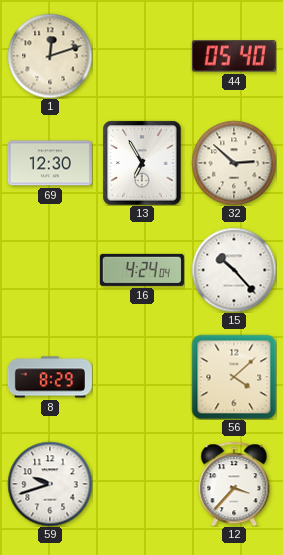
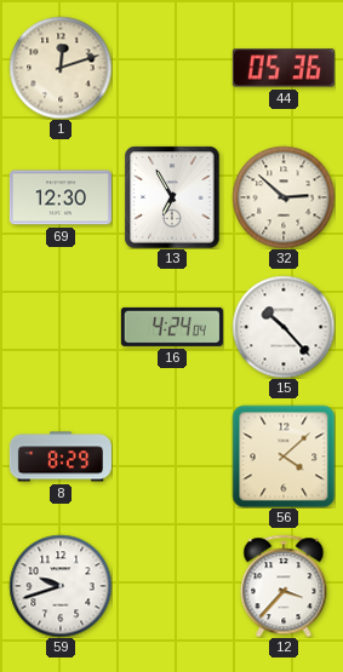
44: 05:40 -> 05:36 (284, 68)
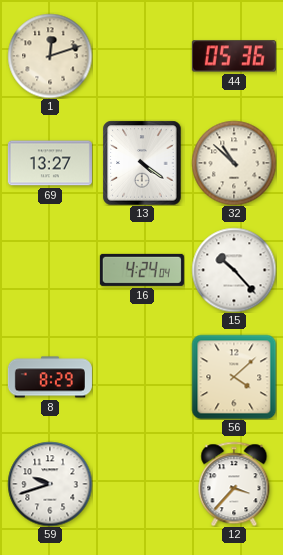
69: 12:30 -> 13:27 (50, 163)
13: 6:55 -> 4:21 (142, 163)
32: 2:52 -> 10:52 (234, 163)
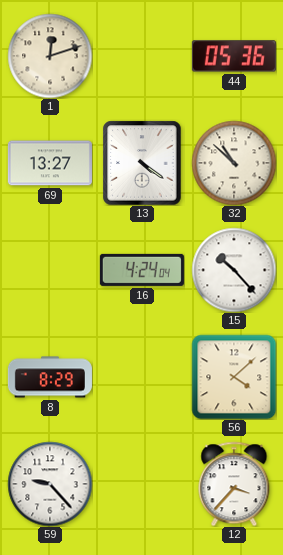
59: 9:42 -> 9:23 (50, 484)
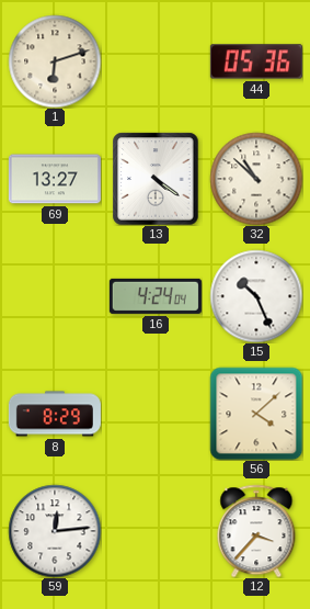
1: 12:12 -> 6:12 (55, 61)
15: 10:23 -> 10:26 (256, 296)
59: 9:23 -> 12:14 (55, 531)
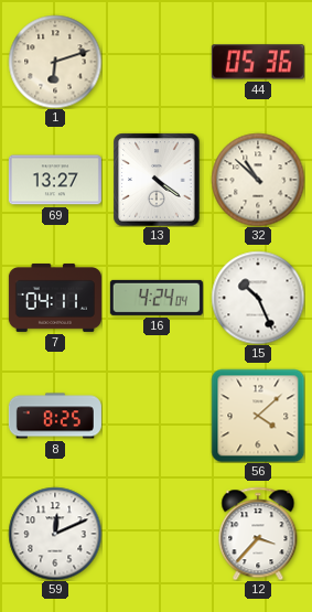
7: none -> 04:11 (55, 298)
8: 8:29 -> 8:25 (55, 416)
59: 12:14 -> 12:11 (55, 534)
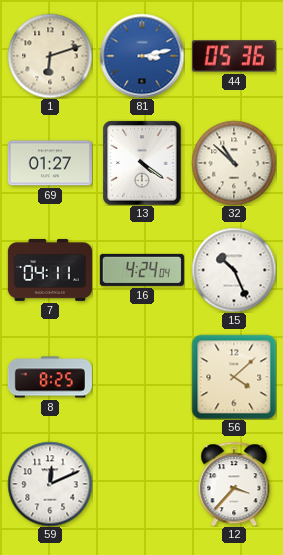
81: none -> 3:13 (142, 56)
69: 13:27 -> 01:27 (50, 163)
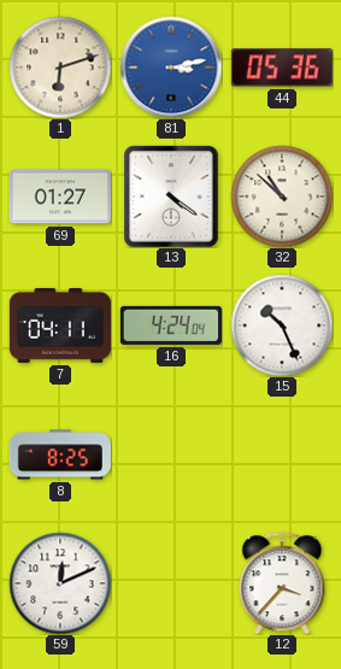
56: 4:08 -> none (234, 377)
